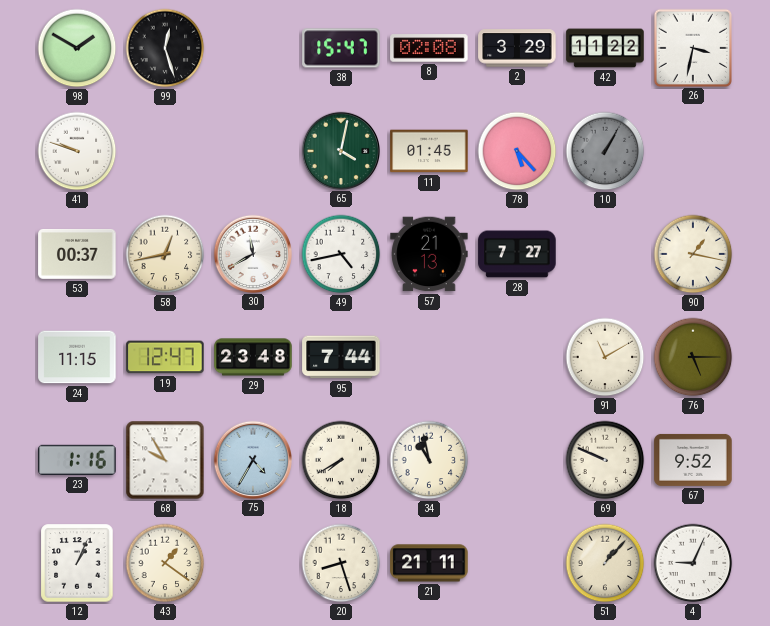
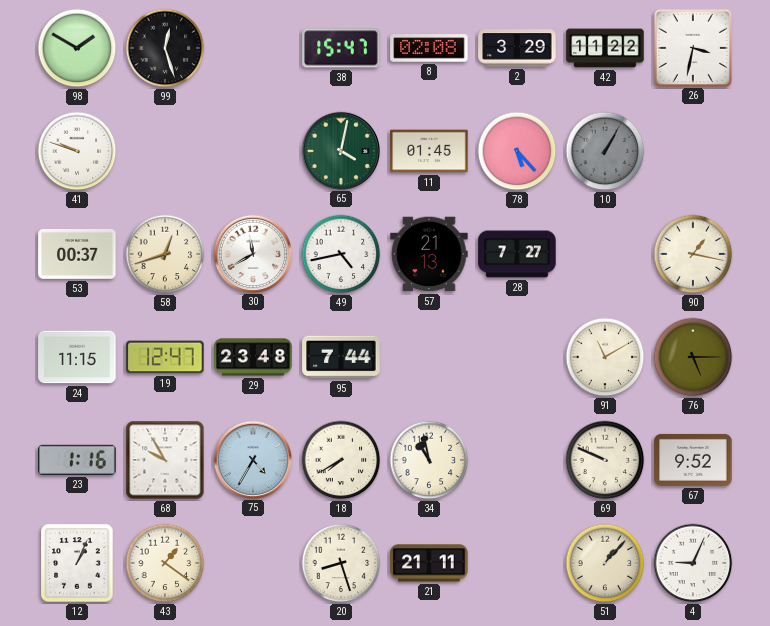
58: 12:43 -> 12:42 (165, 254)
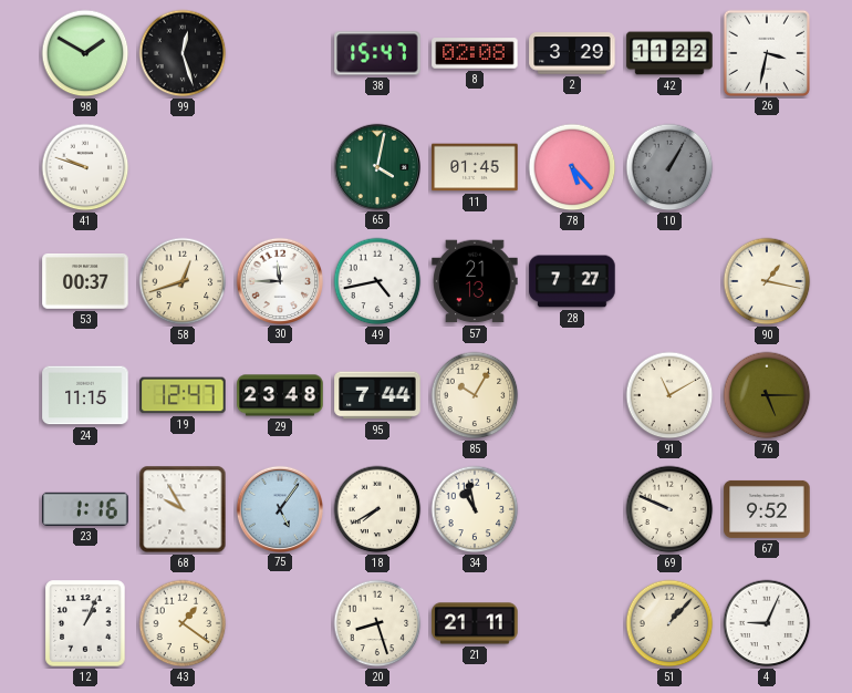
30: 11:40 -> 11:45 (279, 280)
85: none -> 10:05 (475, 395)
75: 4:35 -> 5:06 (279, 508)
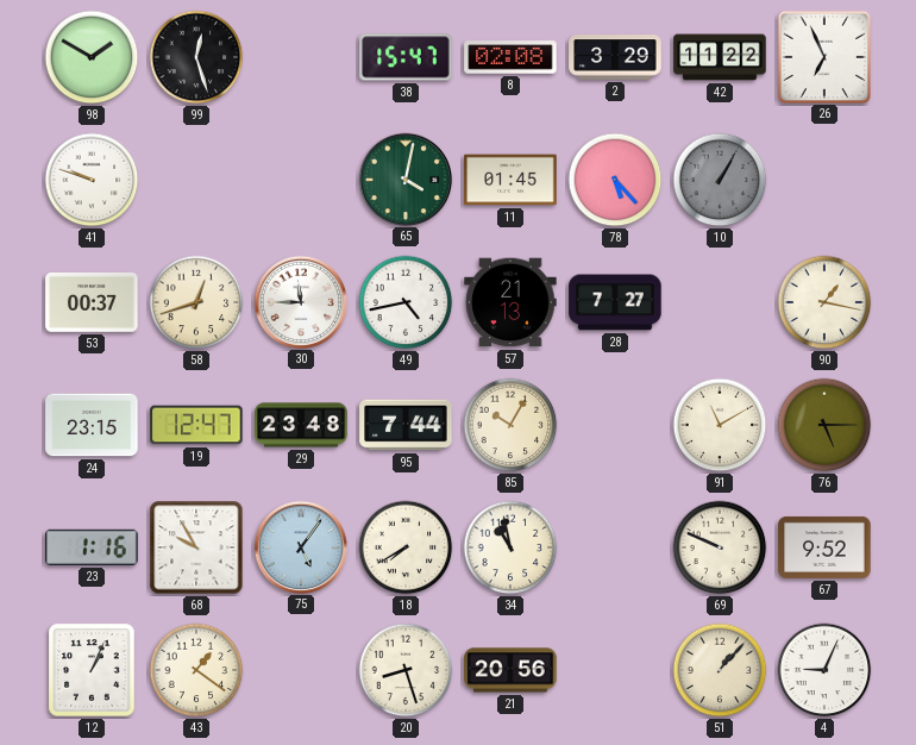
26: 3:32 -> 6:56 (823, 56)
24: 11:15 -> 23:15 (92, 425)
21: 21:11 -> 20:56 (510, 670)
